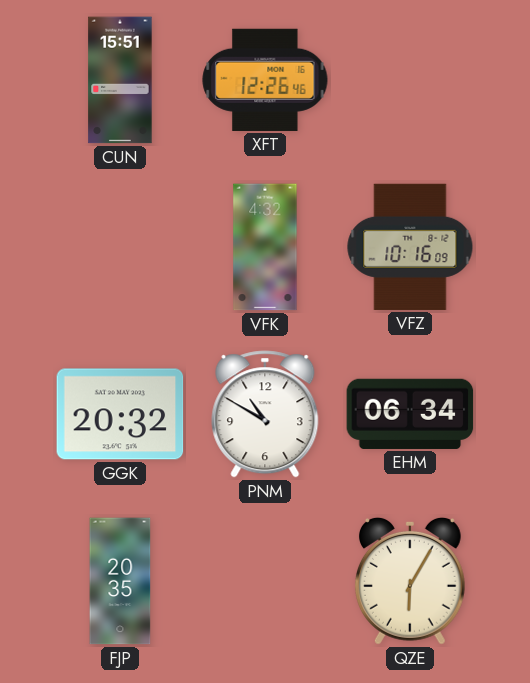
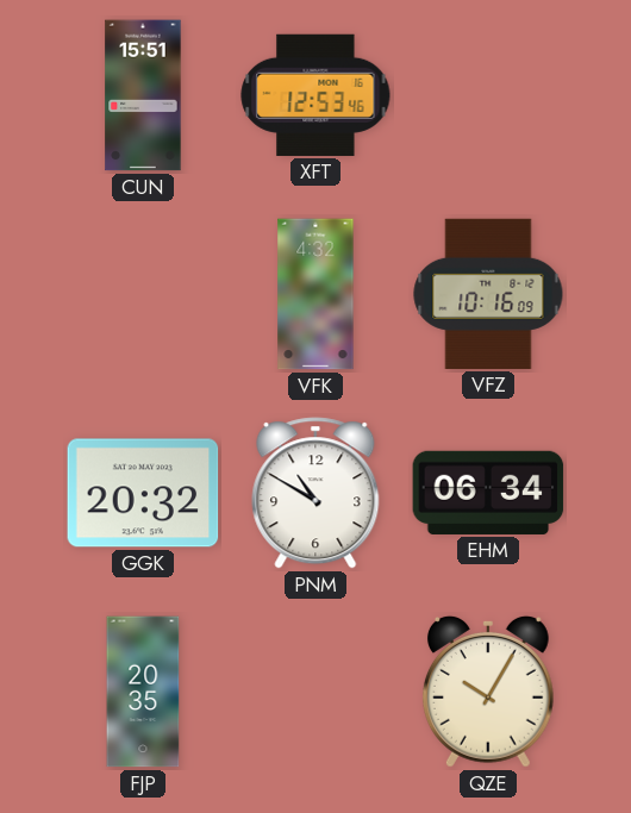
XFT: 12:26 -> 12:53 (315, 95)
QZE: 6:05 -> 10:05 (488, 692)
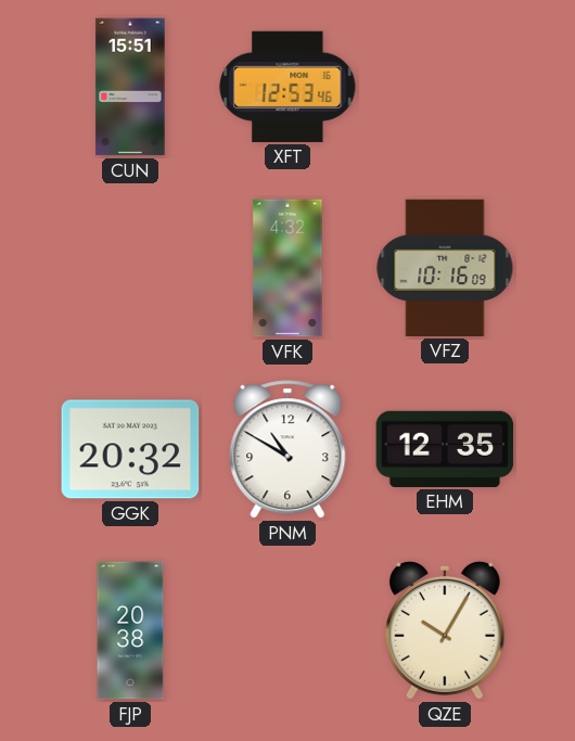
EHM: 06:34 -> 12:35 (445, 449)
FJP: 20:35 -> 20:38 (130, 630)
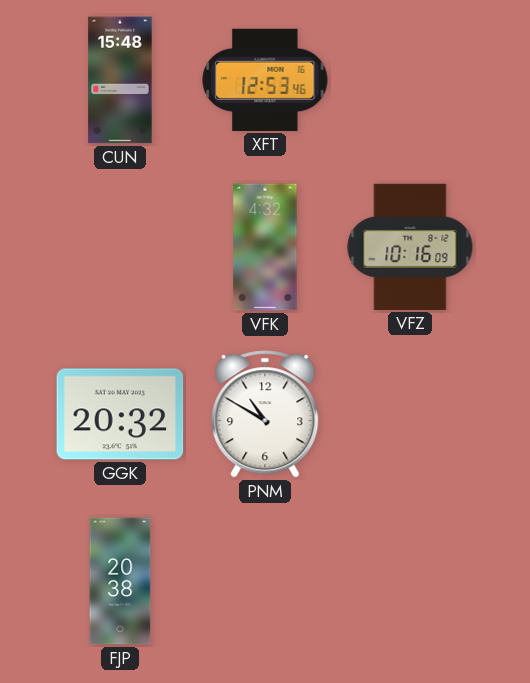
CUN: 15:51 -> 15:48 (120, 80)
EHM: 12:35 -> none (445, 449)
QZE: 10:05 -> none (445, 630)
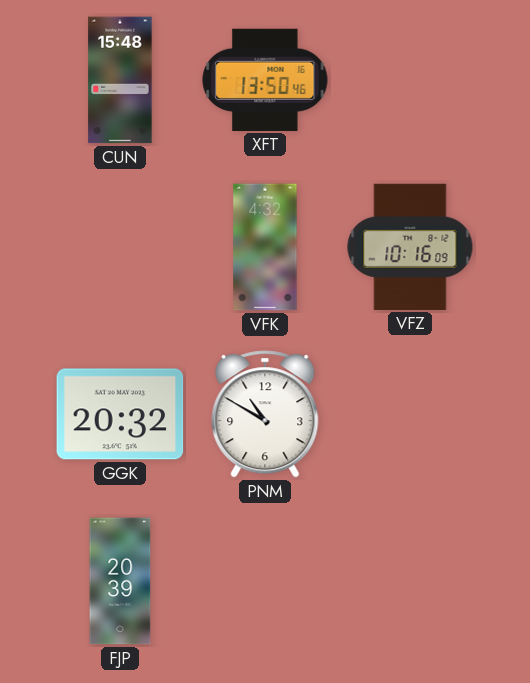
XFT: 12:53 -> 13:50 (265, 80)
FJP: 20:38 -> 20:39 (120, 581)
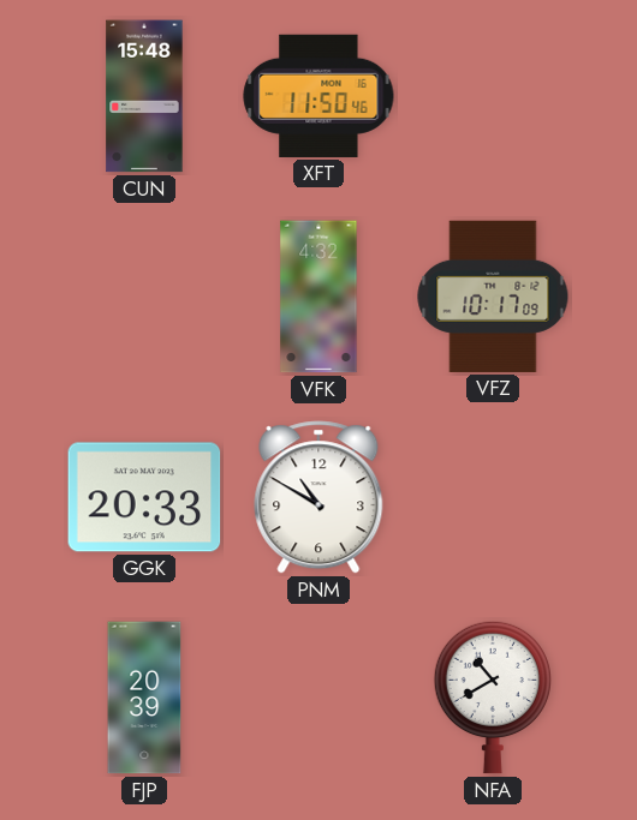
XFT: 13:50 -> 11:50 (318, 96)
VFZ: 10:16 -> 10:17 (493, 297)
GGK: 20:32 -> 20:33 (144, 497)
NFA: none -> 10:40 (492, 698)
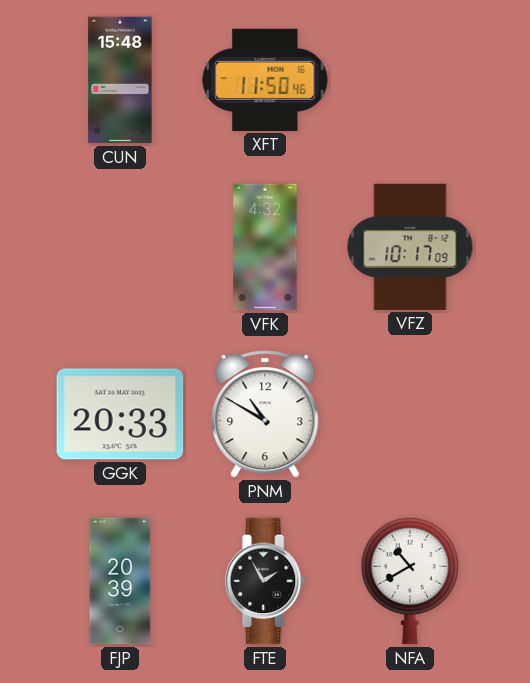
FTE: none -> 1:55 (266, 581)
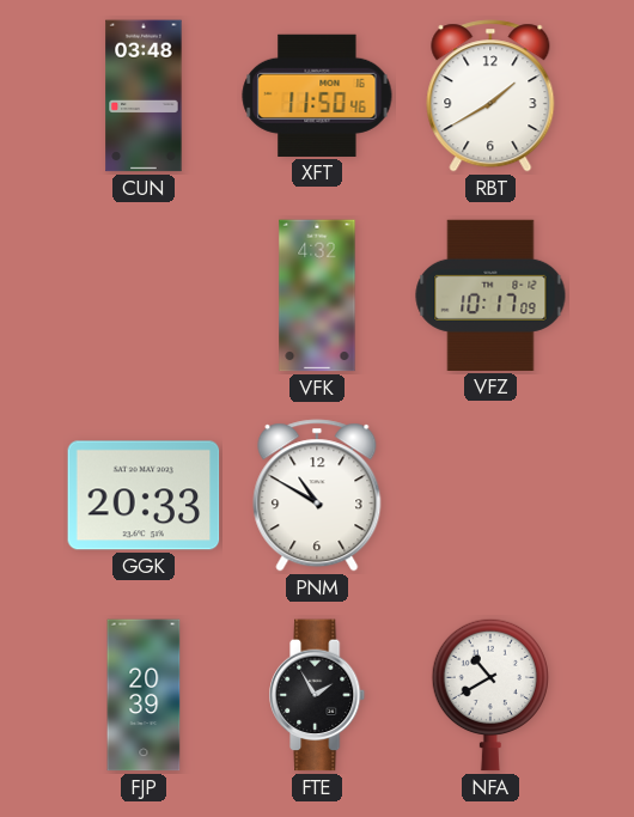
CUN: 15:48 -> 03:48 (144, 96)
RBT: none -> 1:40 (490, 96)
